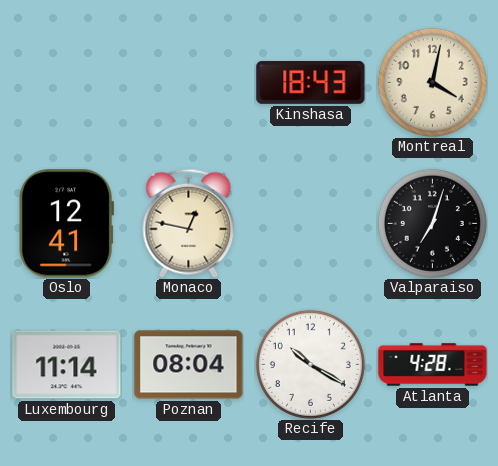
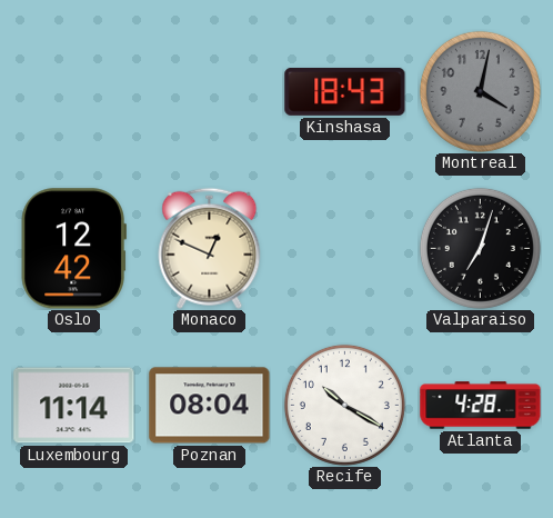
Montreal dial: cream -> grey (480, 91)
Oslo: 12:41 -> 12:42 (73, 249)
Monaco: 12:47 -> 12:49 (210, 248)
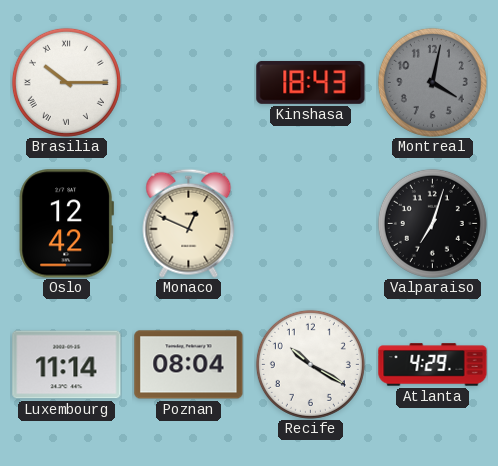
Brasilia: none -> 10:15 (66, 82)
Atlanta: 4:28 -> 4:29 (433, 365)
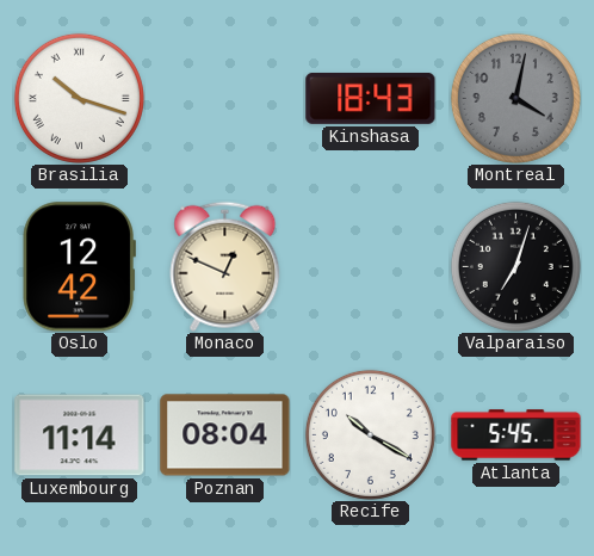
Brasilia: 10:15 -> 10:18 (79, 98)
Atlanta: 4:29 -> 5:45 (516, 435)
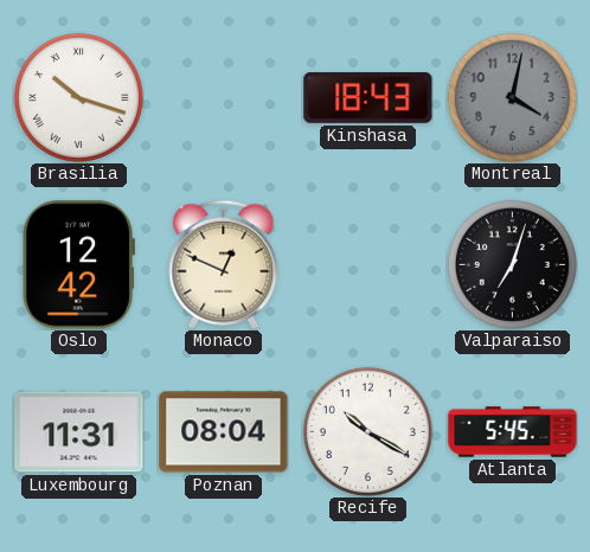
Luxembourg: 11:14 -> 11:31 (79, 432)
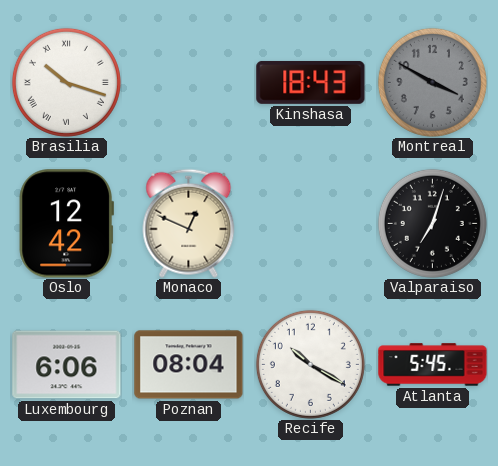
Montreal: 4:02 -> 3:50 (432, 82)
Luxembourg: 11:31 -> 6:06 (67, 365)
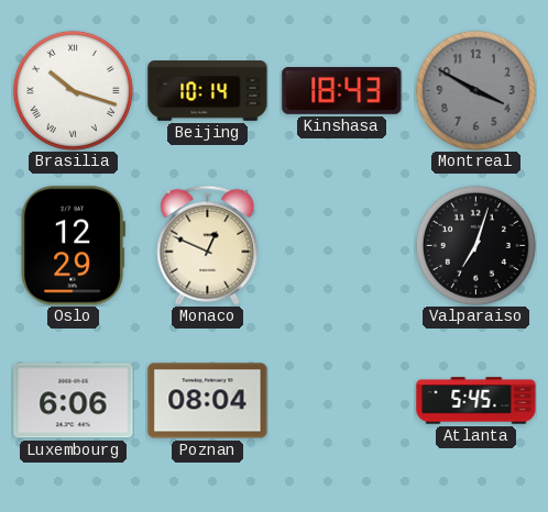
Beijing: none -> 10:14 (208, 91)
Oslo: 12:42 -> 12:29 (73, 246)
Recife: 10:20 -> none (310, 364)
